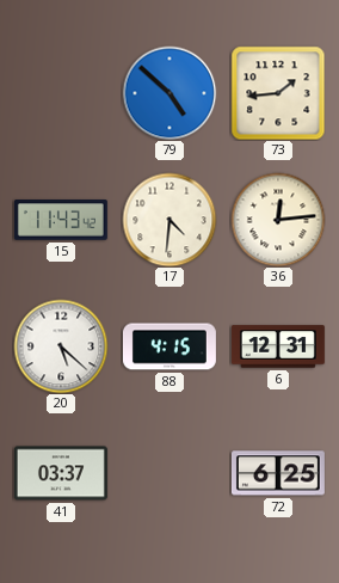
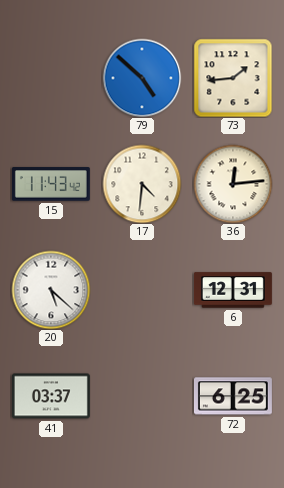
88: 4:15 -> none (169, 346)
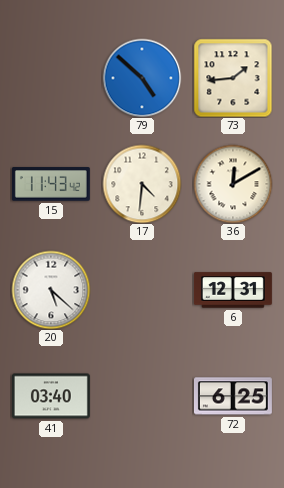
36: 12:14 -> 12:10 (233, 184)
41: 03:37 -> 03:40 (51, 396)
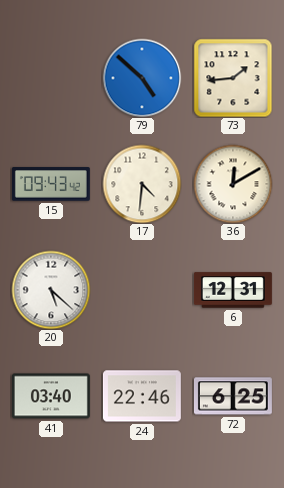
15: 11:43 -> 09:43 (51, 184)
24: none -> 22:46 (142, 396)
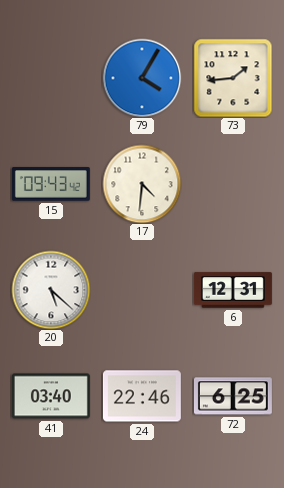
79: 4:52 -> 4:05 (142, 78)
36: 12:10 -> none (233, 184)
